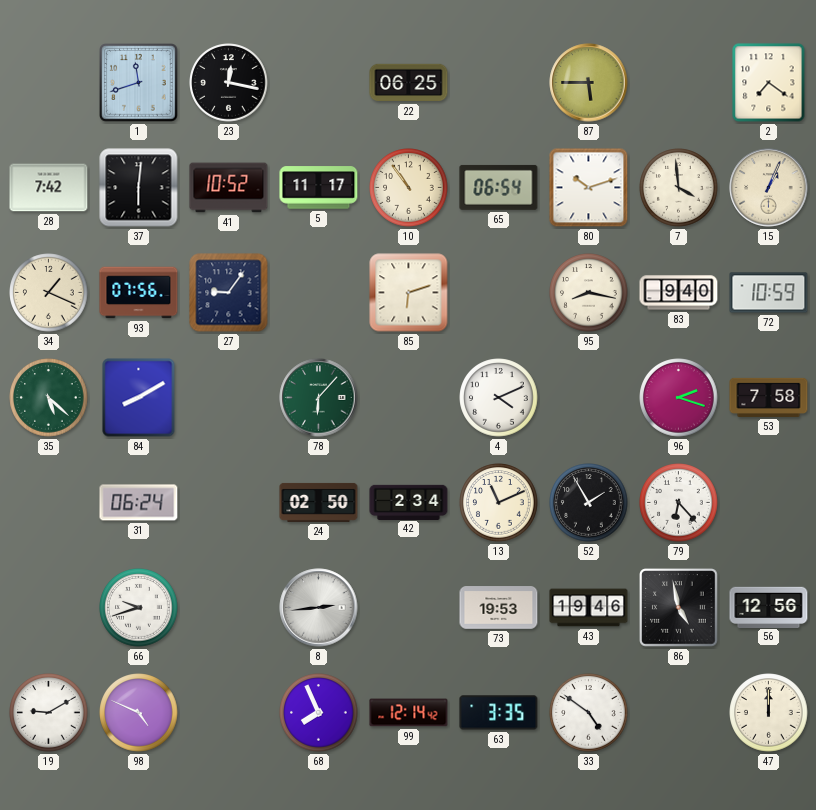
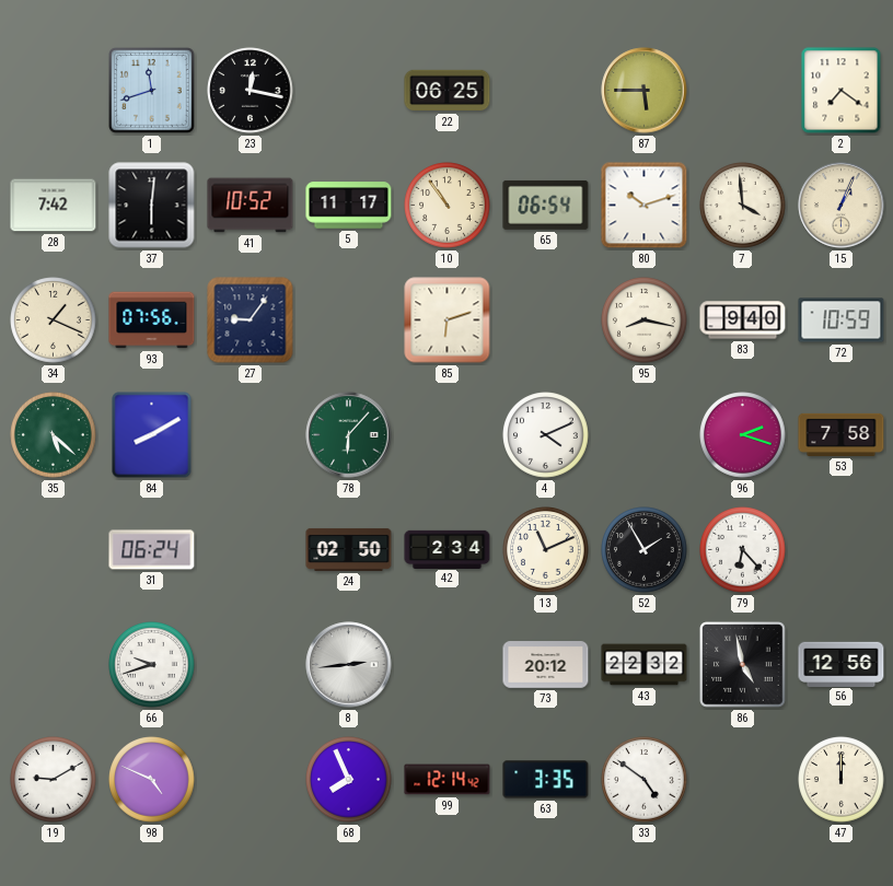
73: 19:53 -> 20:12 (546, 665)
43: 19:46 -> 22:32 (645, 665)
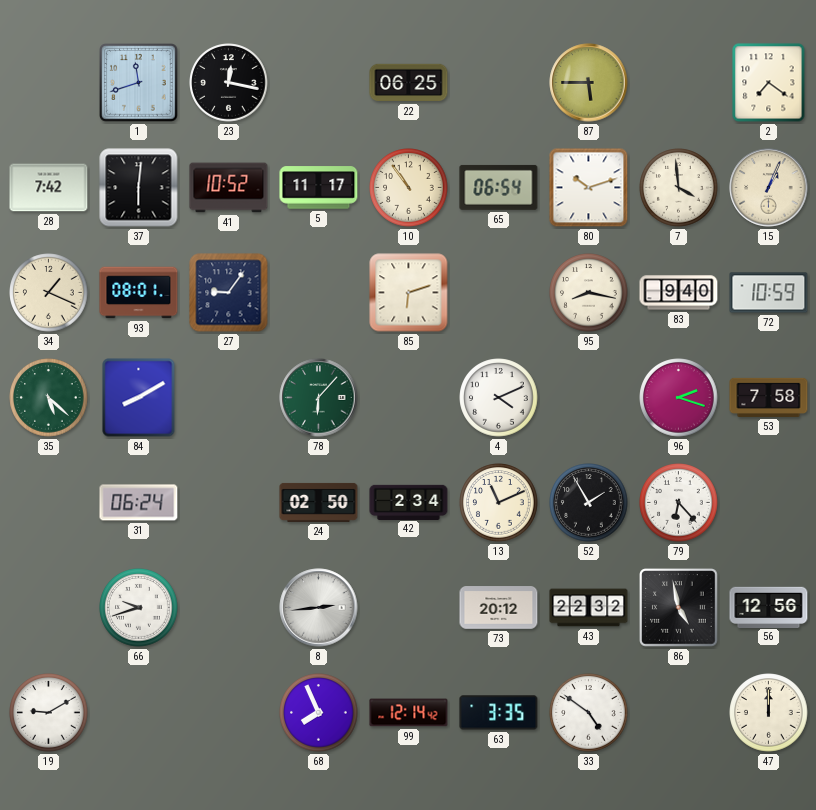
93: 07:56 -> 08:01 (139, 293)
98: 4:49 -> none (152, 780)
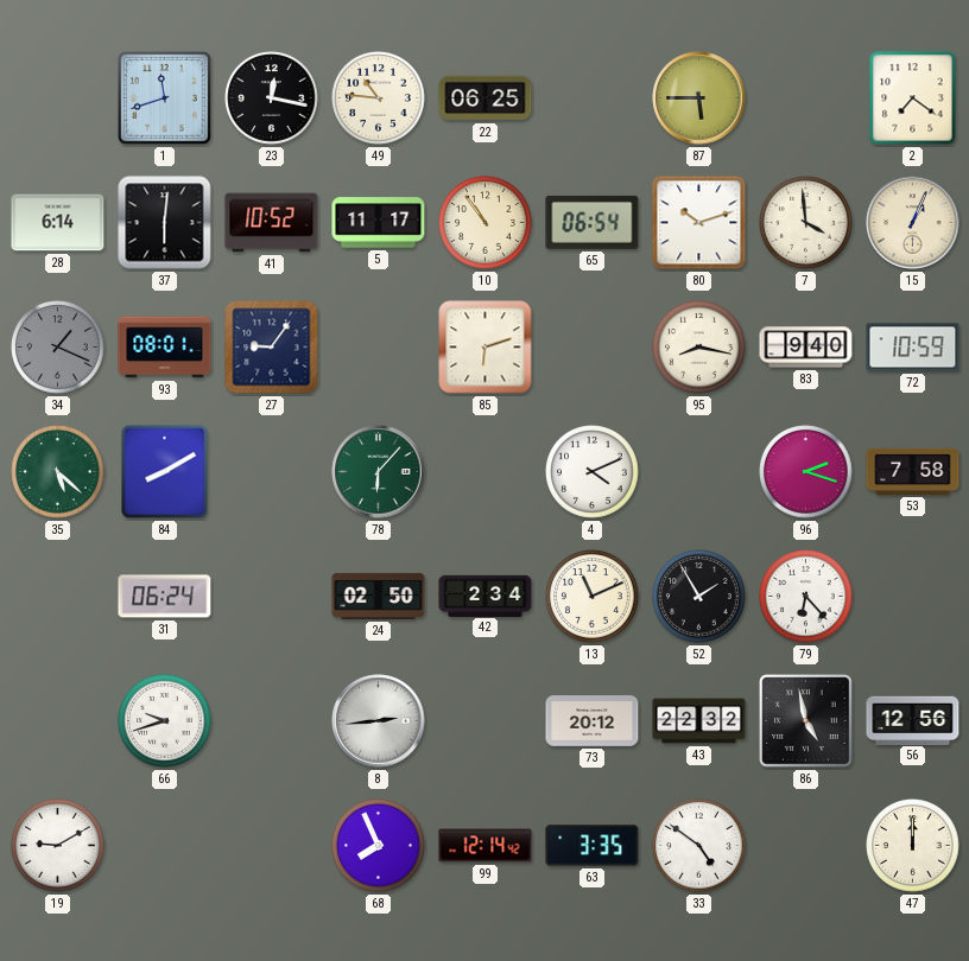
49: none -> 10:46 (379, 98)
28: 7:42 -> 6:14 (58, 223)
34 dial: cream -> grey (58, 348)
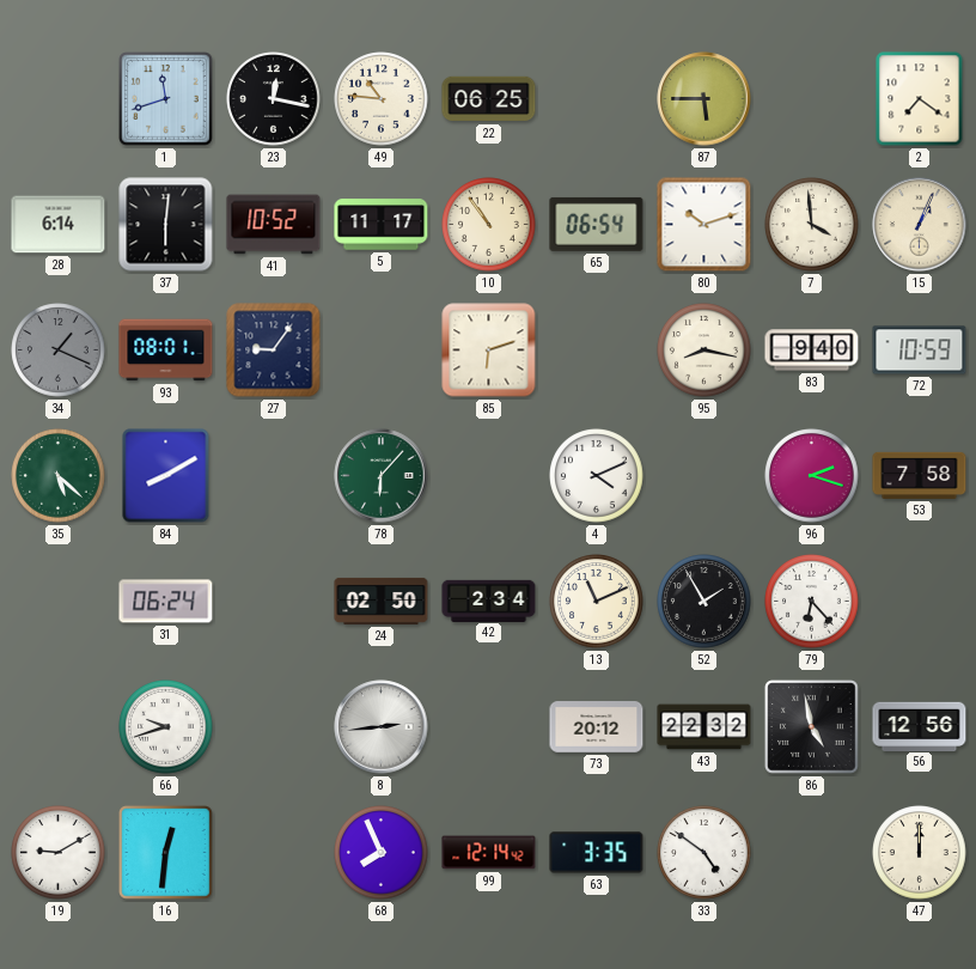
16: none -> 12:31 (166, 853)
